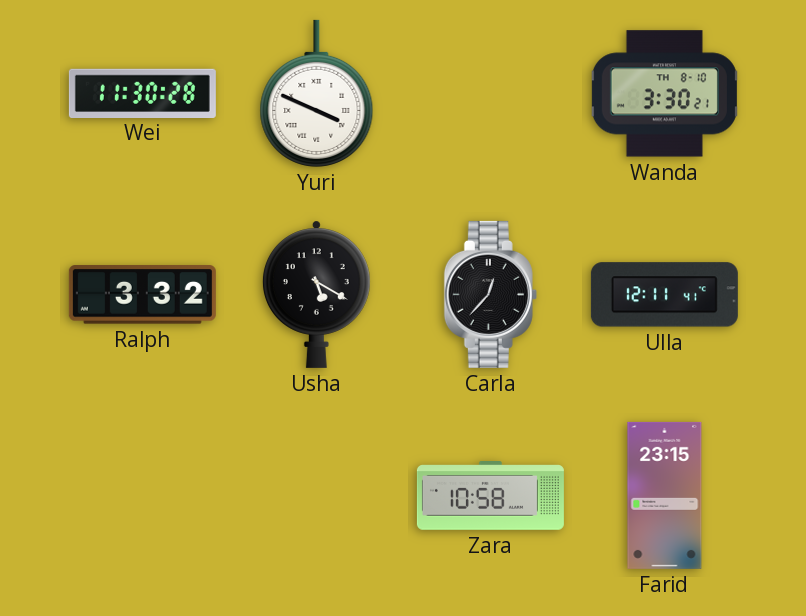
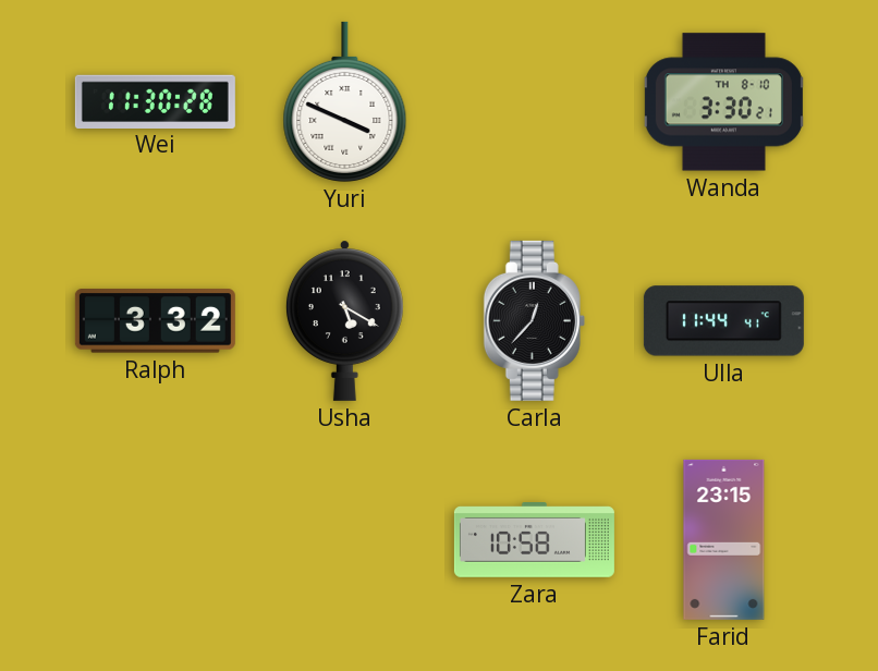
Ulla: 12:11 -> 11:44 (723, 321)
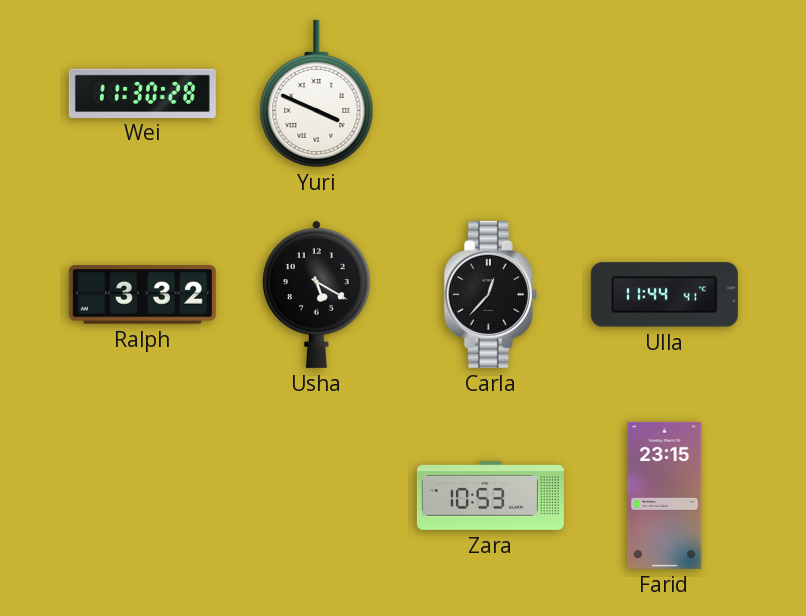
Wanda: 3:30 -> none (723, 102)
Zara: 10:58 -> 10:53 (490, 496)
